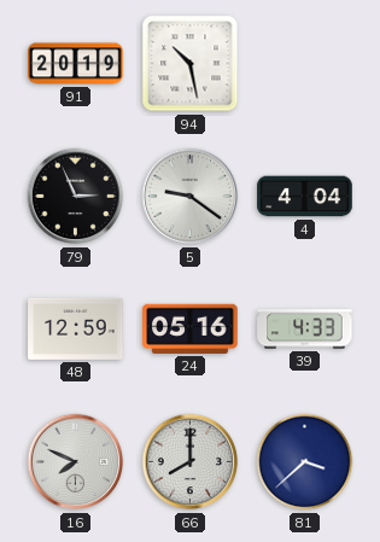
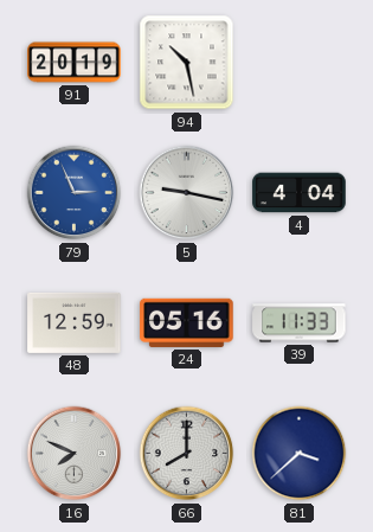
79 dial: black -> blue (75, 193)
5: 9:21 -> 9:17 (187, 193)
39: 4:33 -> 11:33 (300, 323)
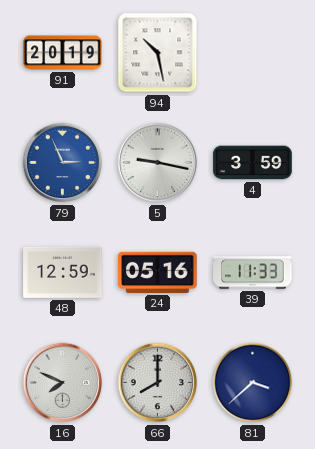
4: 4:04 -> 3:59 (253, 163)
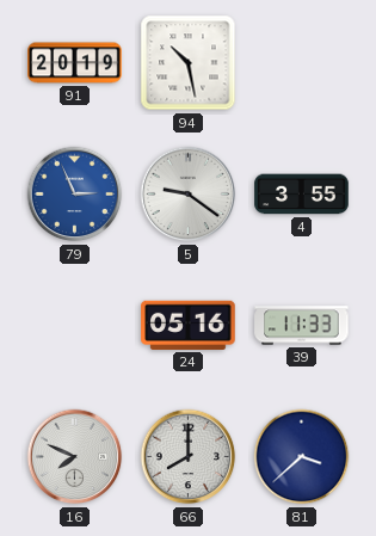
5: 9:17 -> 9:21 (189, 195)
4: 3:59 -> 3:55 (302, 195)
48: 12:59 -> none (63, 272)
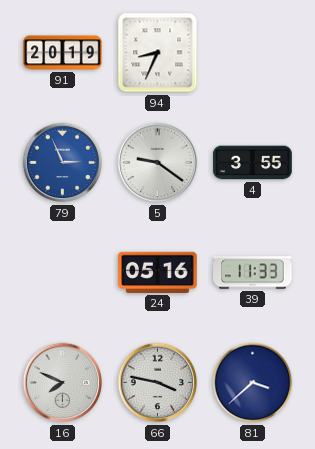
94: 10:28 -> 8:34 (158, 53)
66: 8:00 -> 3:47 (158, 383)
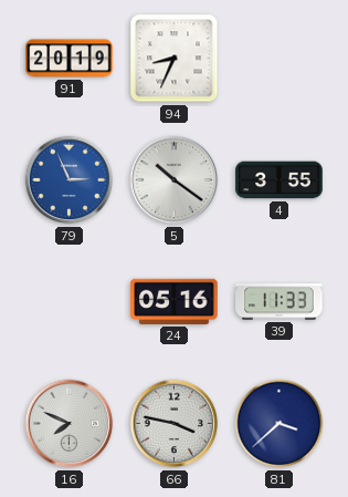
5: 9:21 -> 10:21 (175, 180)
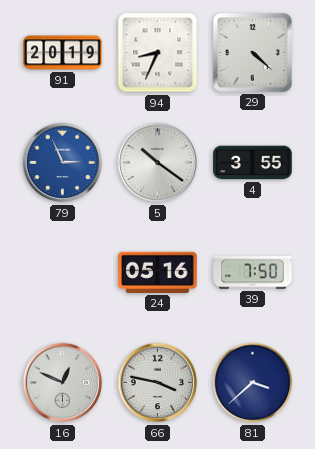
29: none -> 4:22 (253, 53)
39: 11:33 -> 7:50 (253, 273)
16: 7:49 -> 12:49 (63, 383)
